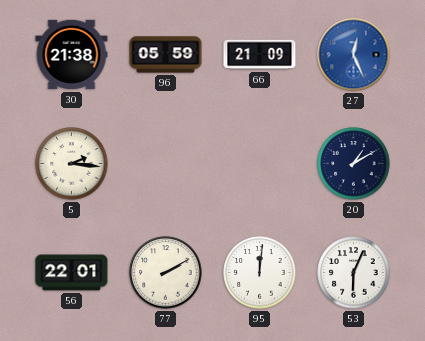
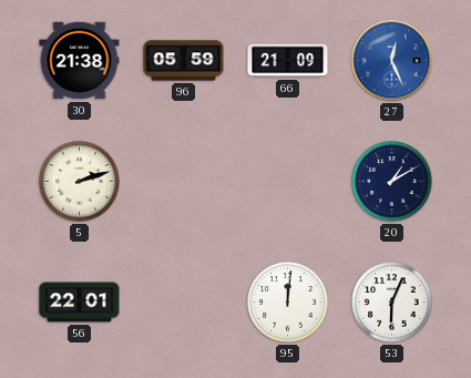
5: 2:16 -> 2:12 (80, 182)
77: 2:10 -> none (166, 273)
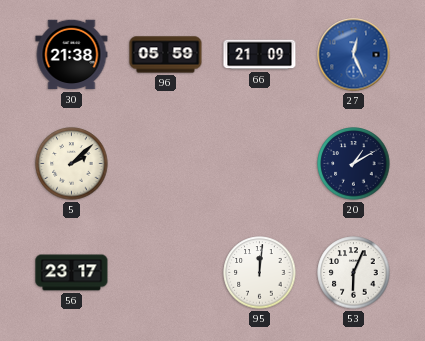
5: 2:12 -> 2:08 (72, 164)
56: 22:01 -> 23:17 (72, 273)
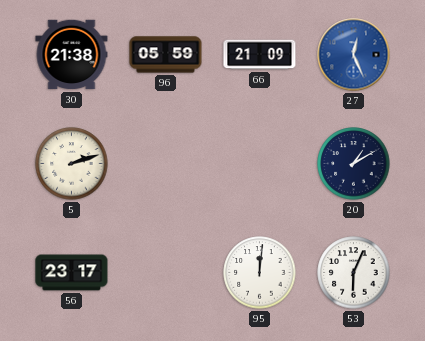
5: 2:08 -> 2:12 (72, 164)
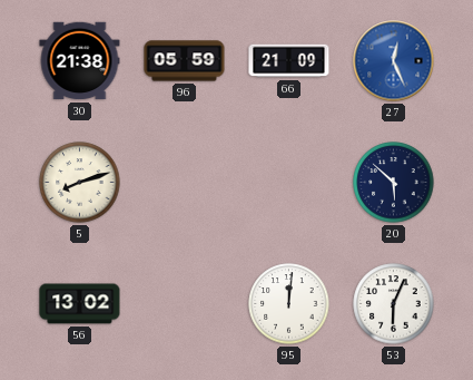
5: 2:12 -> 8:12 (80, 183)
20: 1:10 -> 5:52 (394, 183)
56: 23:17 -> 13:02 (80, 304)
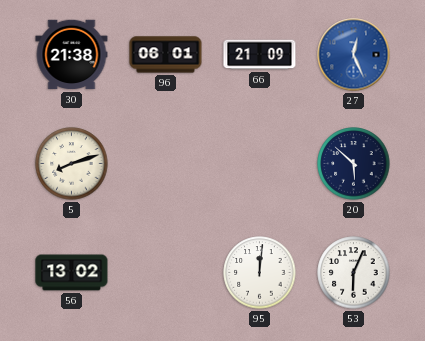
96: 05:59 -> 06:01 (166, 55)
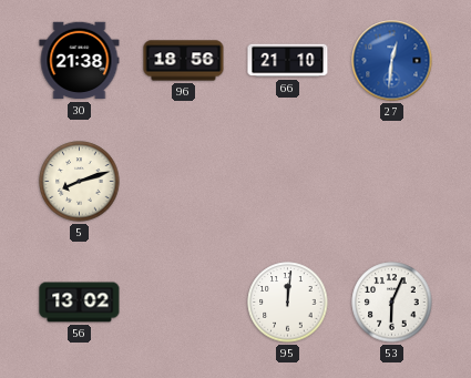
96: 06:01 -> 18:56 (184, 61)
66: 21:09 -> 21:10 (288, 61)
27: 12:26 -> 12:31 (392, 61)
20: 5:52 -> none (354, 164)
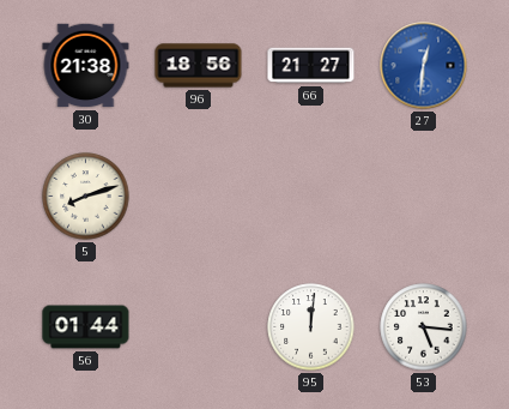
66: 21:10 -> 21:27 (311, 66)
56: 13:02 -> 01:44 (86, 327)
53: 6:04 -> 5:16 (424, 327)
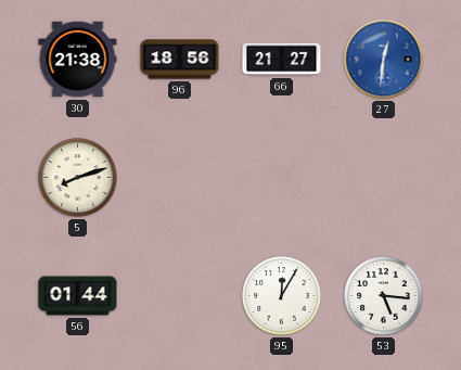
95: 12:01 -> 12:05 (282, 296)
